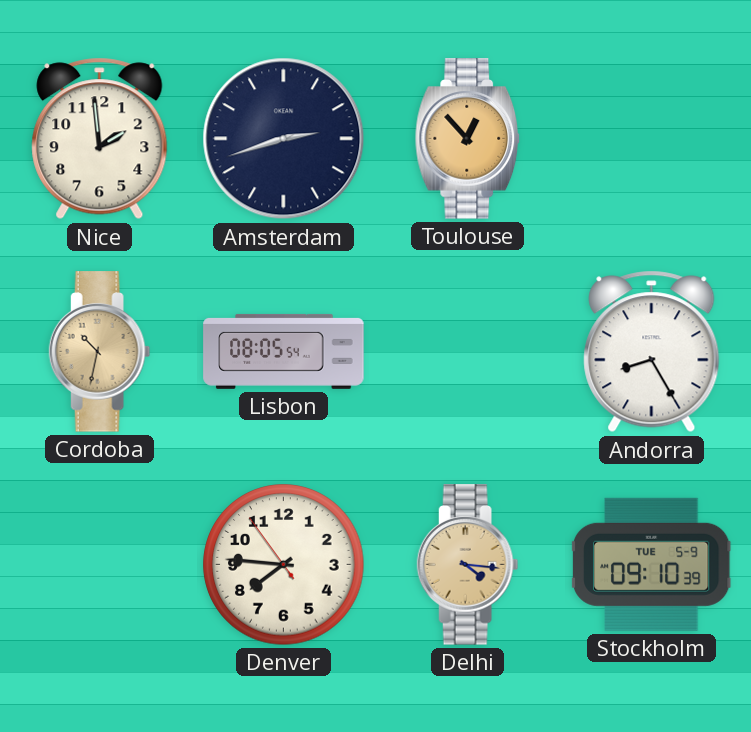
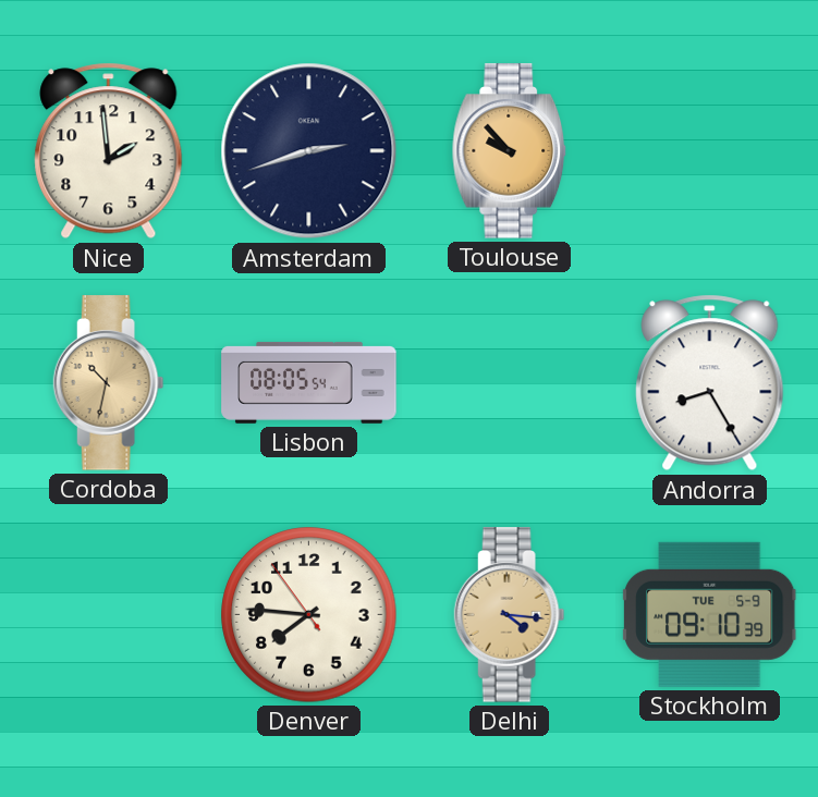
Toulouse: 12:53 -> 9:53 (510, 151)
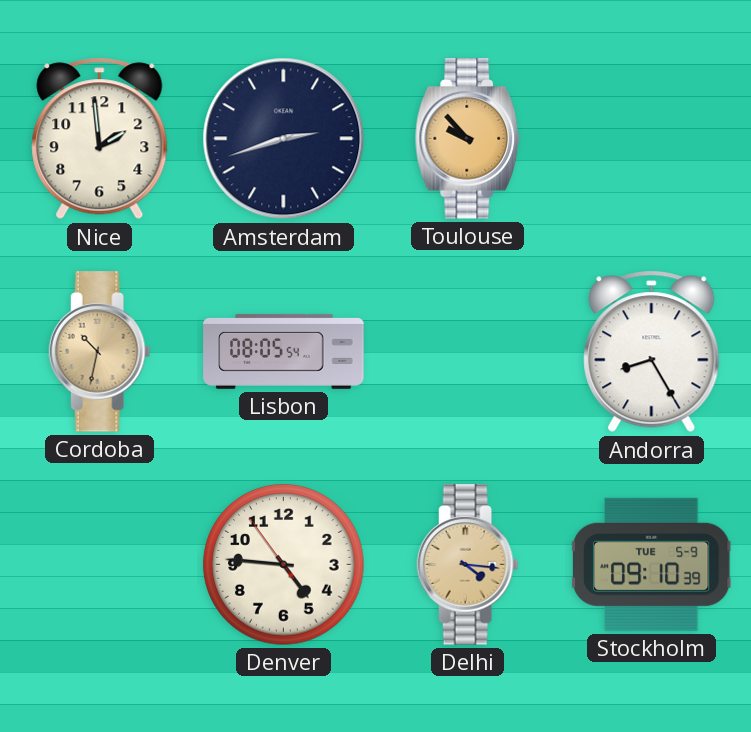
Denver: 7:45 -> 4:45 (284, 565)
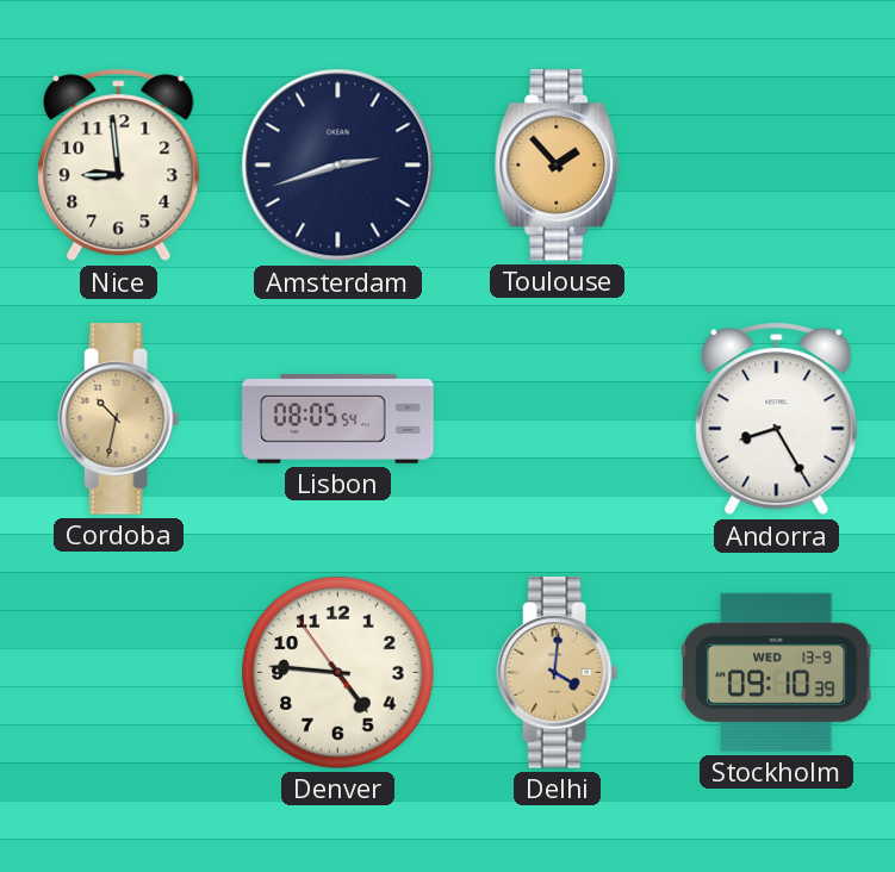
Nice: 1:59 -> 8:59 (119, 166)
Toulouse: 9:53 -> 1:53 (558, 166)
Delhi: 4:16 -> 4:01 (558, 673)
Stockholm date: TUE 5-9 -> WED 13-9 (777, 672)
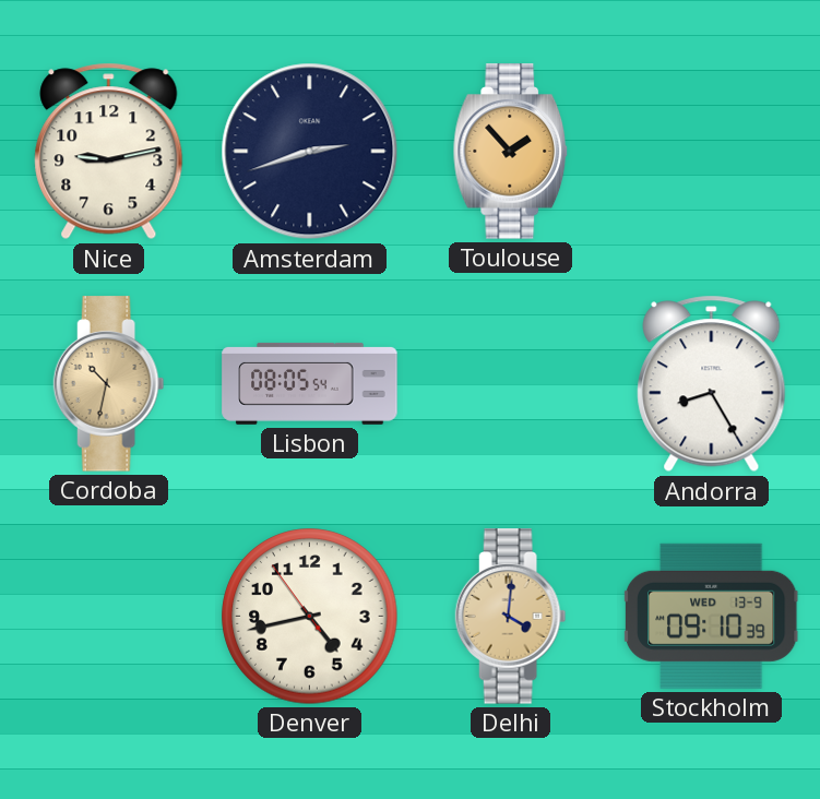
Nice: 8:59 -> 9:13 (109, 152)
Denver: 4:45 -> 4:42 (310, 617)
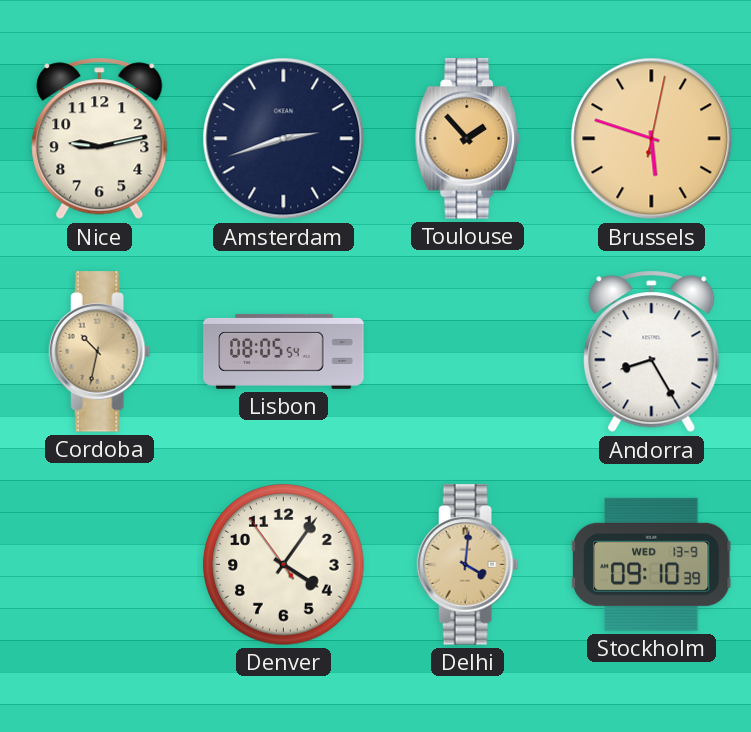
Brussels: none -> 5:48 (652, 139)
Denver: 4:42 -> 4:05 (284, 565)
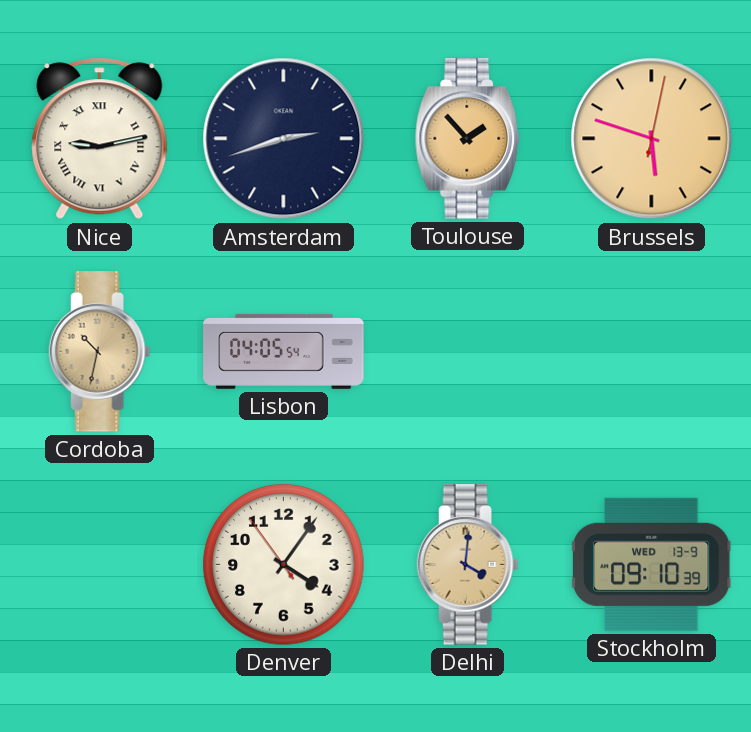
Nice numerals: Arabic -> Roman (100, 139)
Lisbon: 08:05 -> 04:05 (284, 351)
Andorra: 8:25 -> none (652, 352)
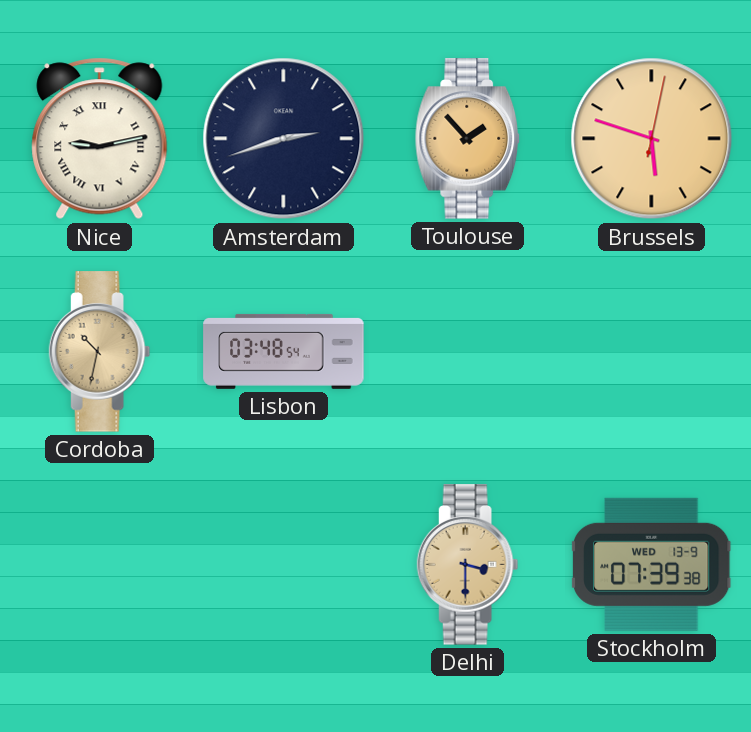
Lisbon: 04:05 -> 03:48 (284, 351)
Denver: 4:05 -> none (284, 565)
Delhi: 4:01 -> 3:30 (468, 565)
Stockholm: 09:10 -> 07:39 (652, 564)
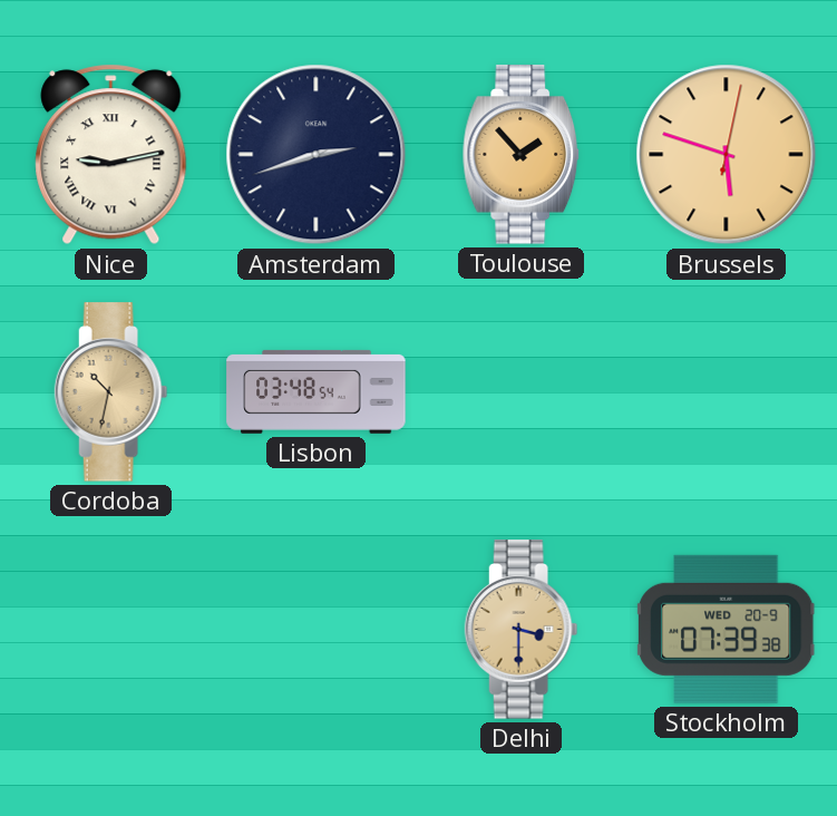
Stockholm date: WED 13-9 -> WED 20-9 (727, 629)
